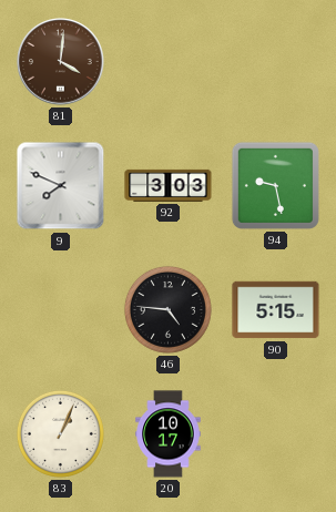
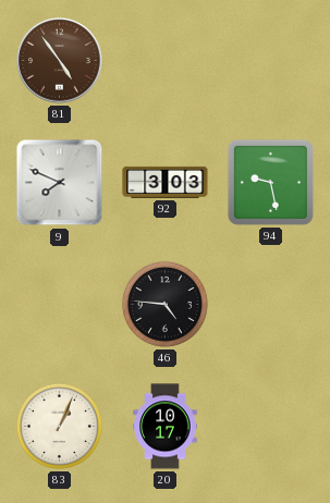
81: 4:01 -> 4:54 (60, 61)
90: 5:15 -> none (276, 310)
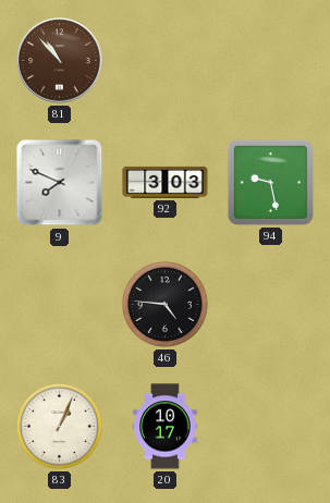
81: 4:54 -> 10:53 (60, 61)
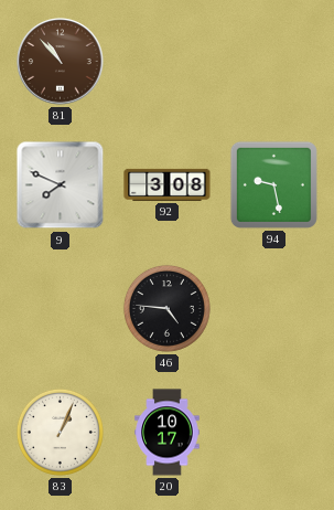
92: 3:03 -> 3:08 (168, 184)
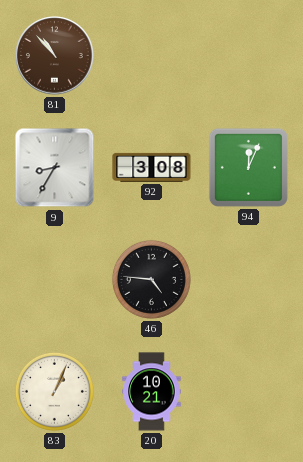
9: 7:49 -> 8:35 (55, 168)
94: 9:28 -> 12:04 (248, 167)
20: 10:17 -> 10:21 (152, 392)
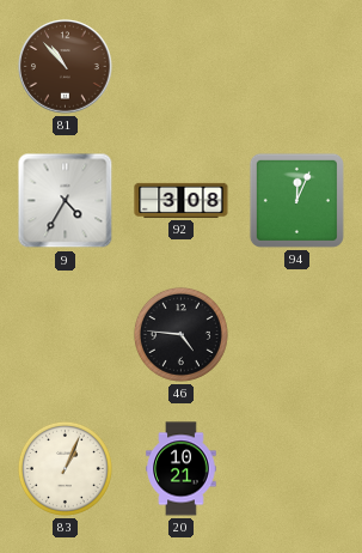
9: 8:35 -> 4:35 (66, 201)
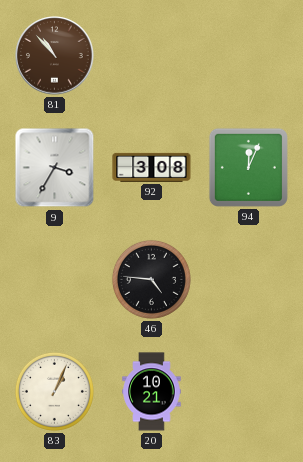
9: 4:35 -> 3:35 (55, 168)
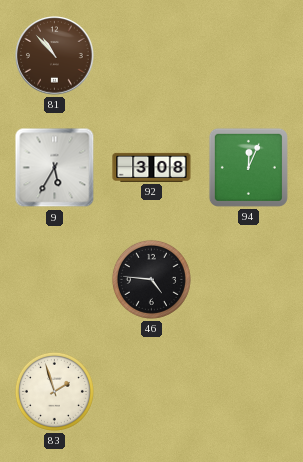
9: 3:35 -> 5:35 (55, 168)
83: 1:04 -> 1:57 (54, 391)
20: 10:21 -> none (152, 392)
